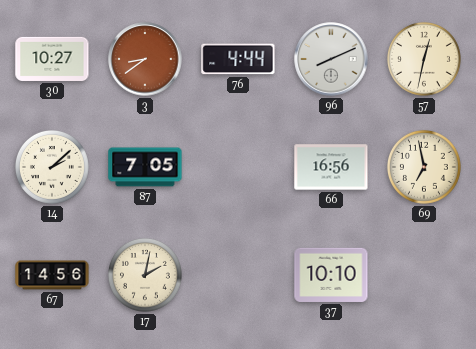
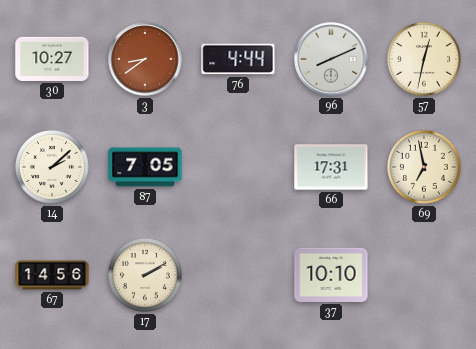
66: 16:56 -> 17:31 (331, 167)
17: 2:02 -> 2:10 (145, 275)
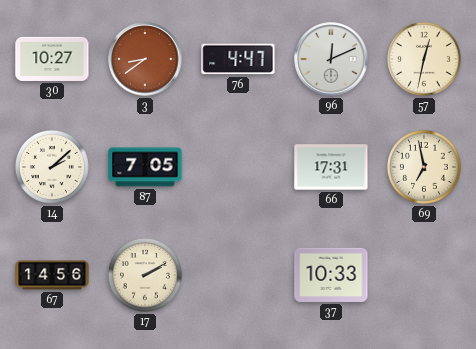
76: 4:44 -> 4:47 (238, 59)
96: 8:11 -> 12:11 (331, 59)
37: 10:10 -> 10:33 (331, 275)
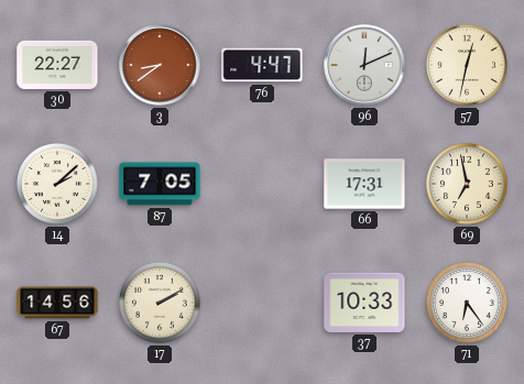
30: 10:27 -> 22:27 (57, 65)
71: none -> 6:24 (467, 303)
